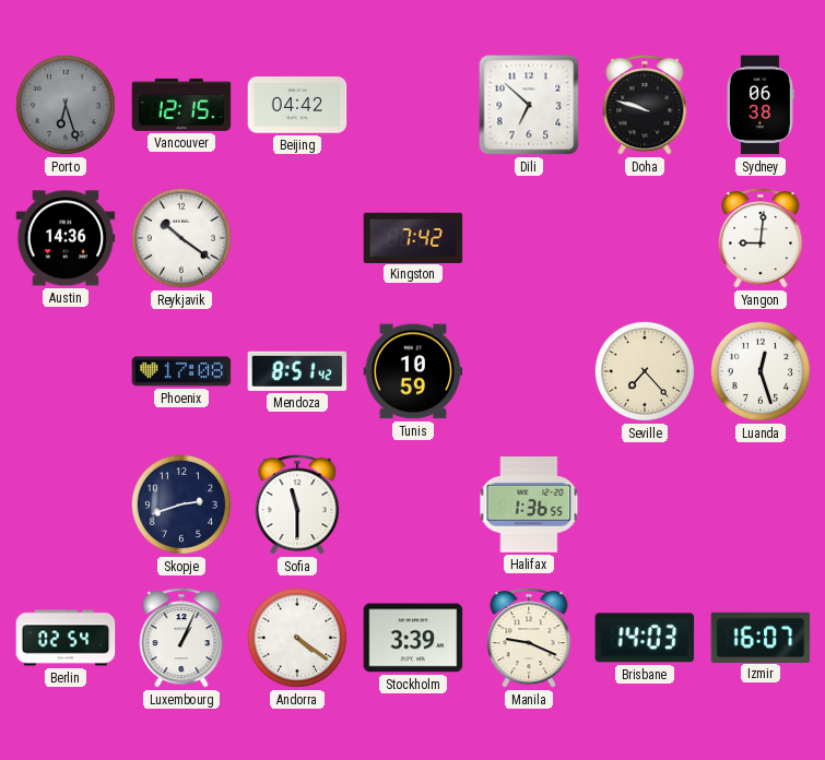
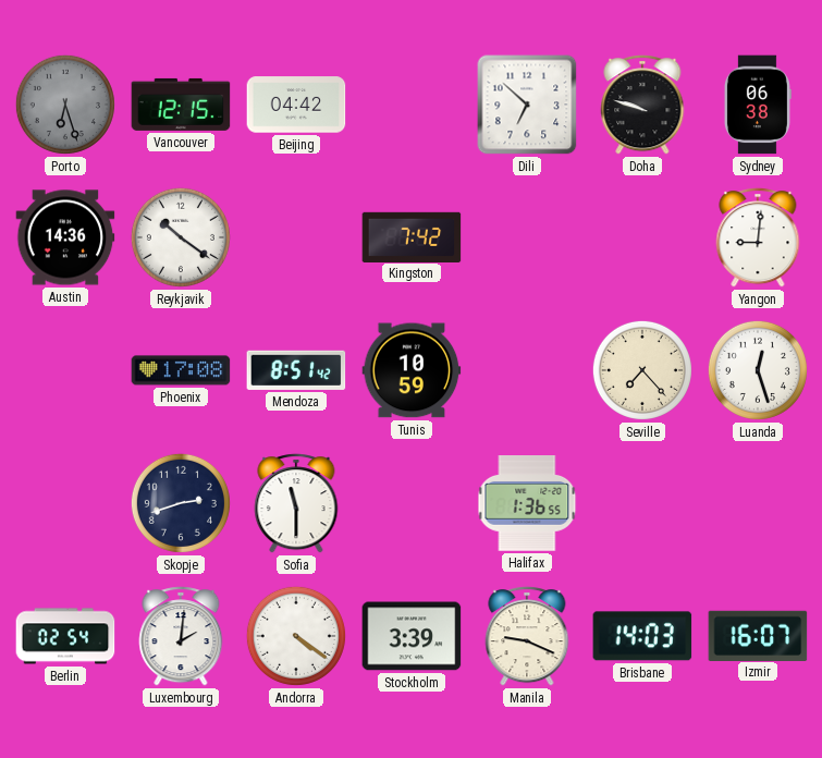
Luxembourg: 1:04 -> 2:01 (181, 636)
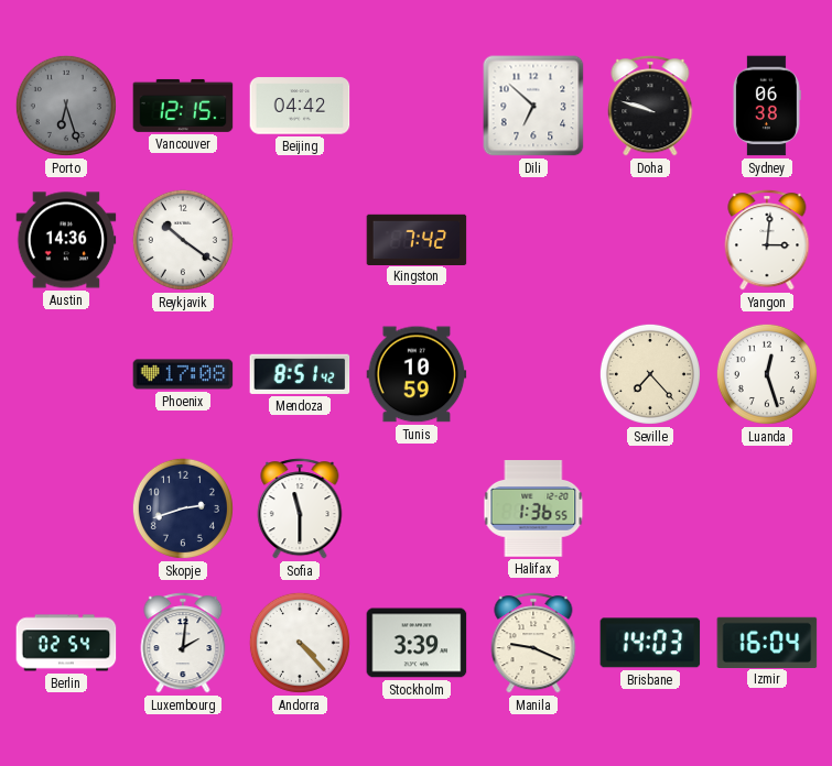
Yangon: 9:01 -> 3:01 (767, 240)
Andorra: 4:21 -> 4:23 (300, 643)
Izmir: 16:07 -> 16:04 (767, 642)
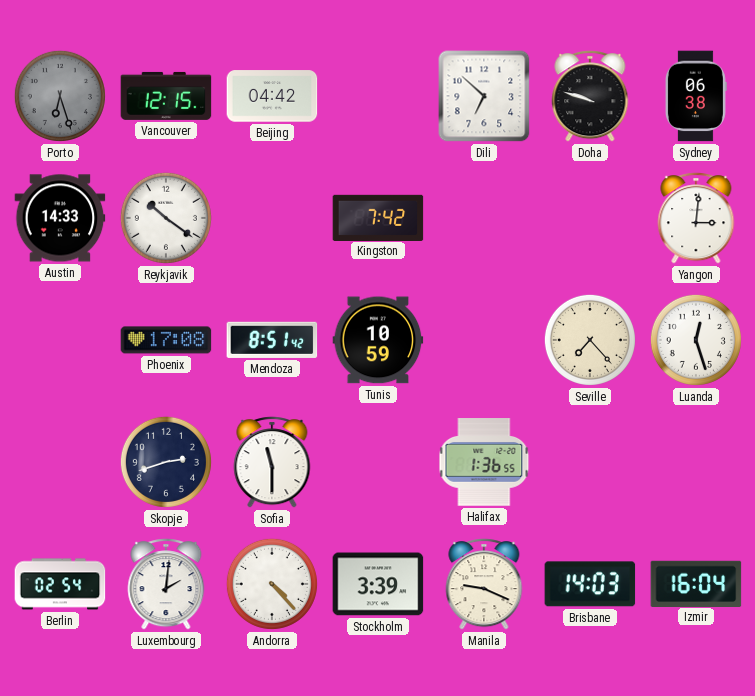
Austin: 14:36 -> 14:33 (60, 218)
